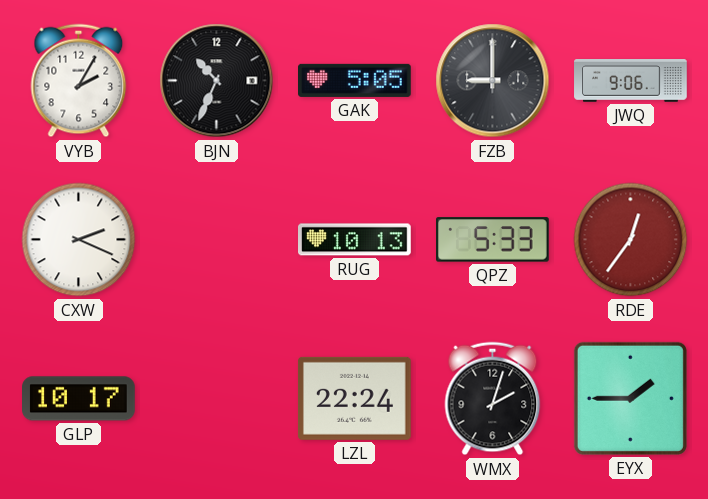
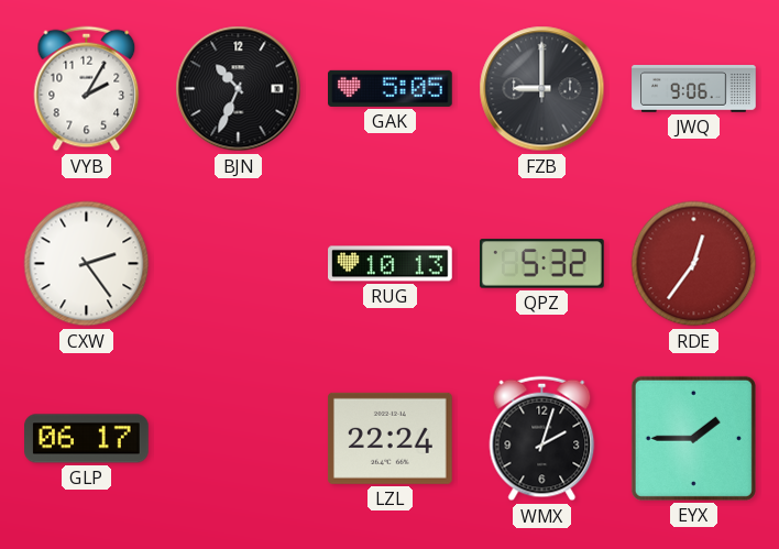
CXW: 2:19 -> 2:24 (87, 264)
QPZ: 5:33 -> 5:32 (542, 264)
GLP: 10:17 -> 06:17 (87, 439)
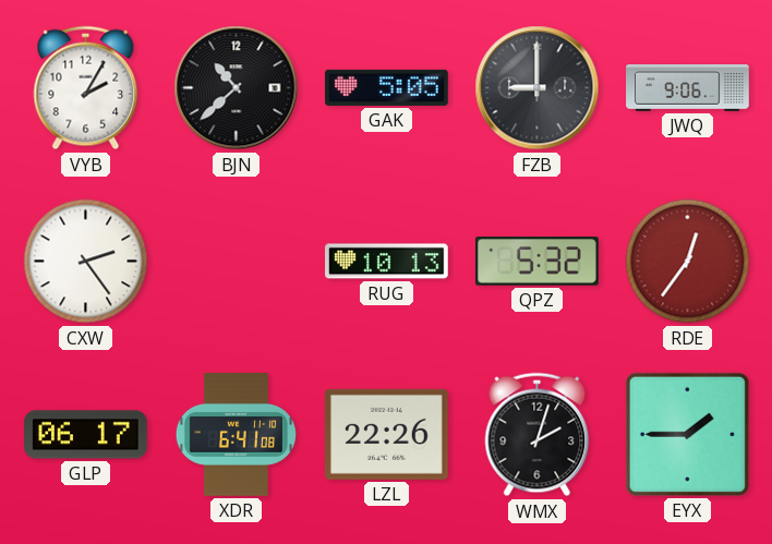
BJN: 10:34 -> 10:38 (237, 88)
XDR: none -> 6:41 (236, 435)
LZL: 22:24 -> 22:26 (387, 434)
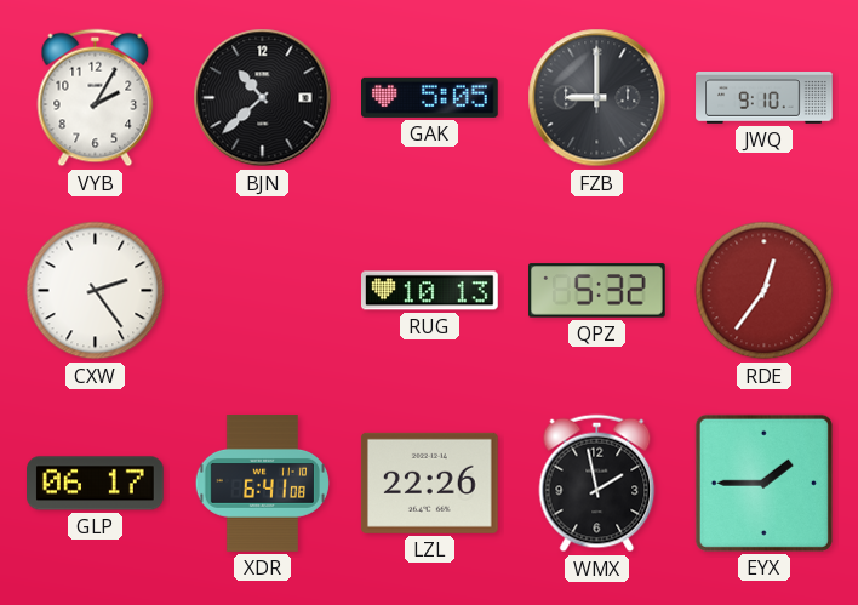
JWQ: 9:06 -> 9:10 (765, 98)
WMX: 2:03 -> 1:58 (597, 484)
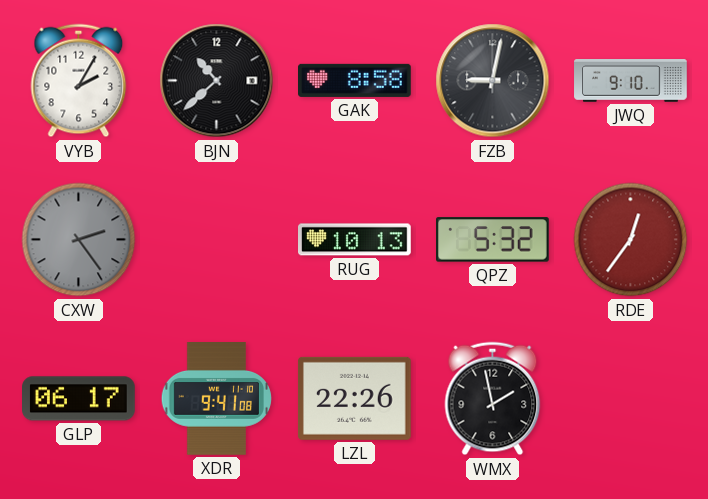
GAK: 5:05 -> 8:58 (355, 80)
FZB: 9:00 -> 9:02 (493, 81)
CXW dial: white -> grey (79, 240)
XDR: 6:41 -> 9:41 (216, 399)
EYX: 1:45 -> none (763, 483)
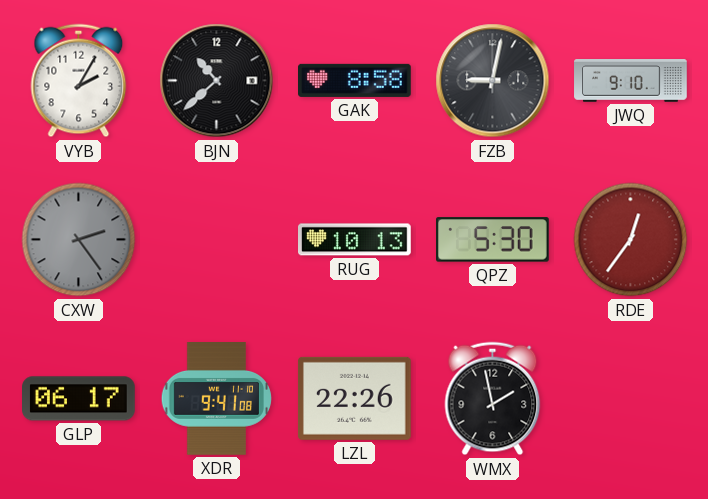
QPZ: 5:32 -> 5:30 (493, 240)
